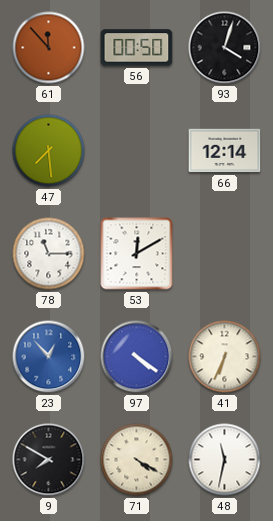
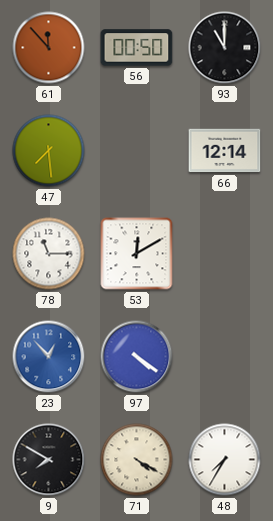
93: 4:03 -> 11:00 (225, 48)
41: 6:34 -> none (225, 357)
48: 11:32 -> 7:35 (225, 460)
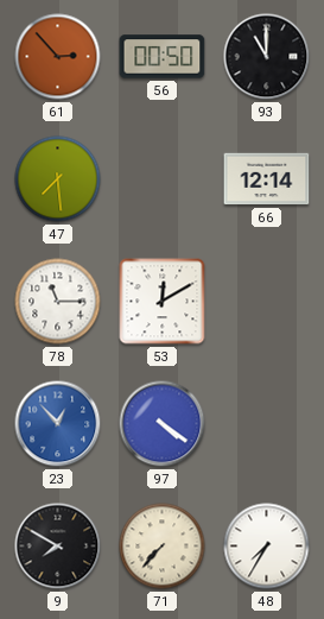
61: 11:53 -> 2:53 (58, 57)
71: 4:20 -> 7:37 (163, 547)
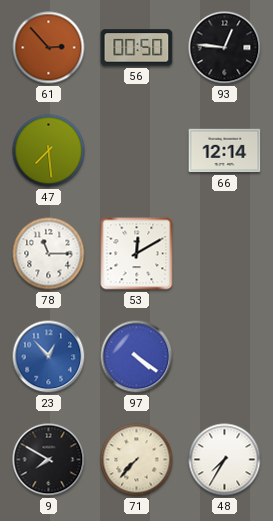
93: 11:00 -> 12:46 (225, 48)
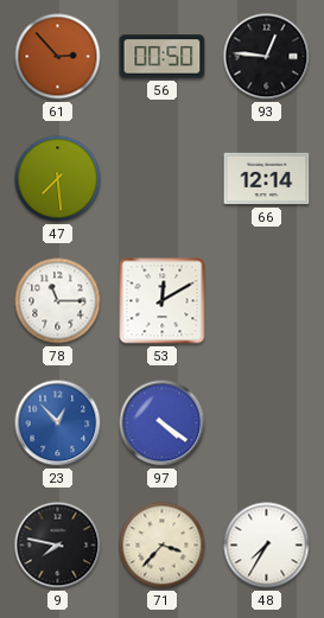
9: 7:50 -> 7:47 (58, 546)
71: 7:37 -> 3:37 (163, 546)
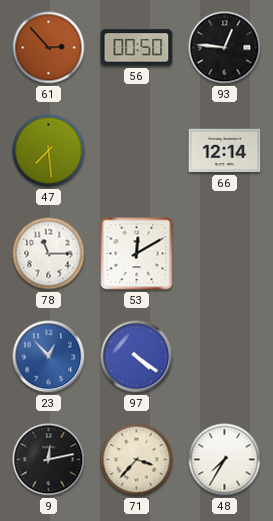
9: 7:47 -> 12:13 (49, 460)
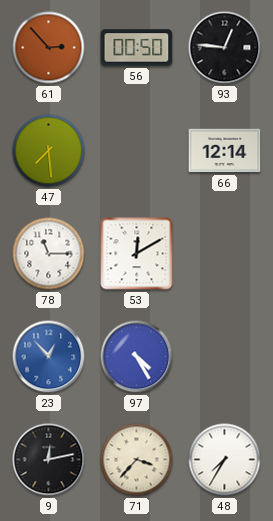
97: 4:21 -> 4:25 (137, 357)
